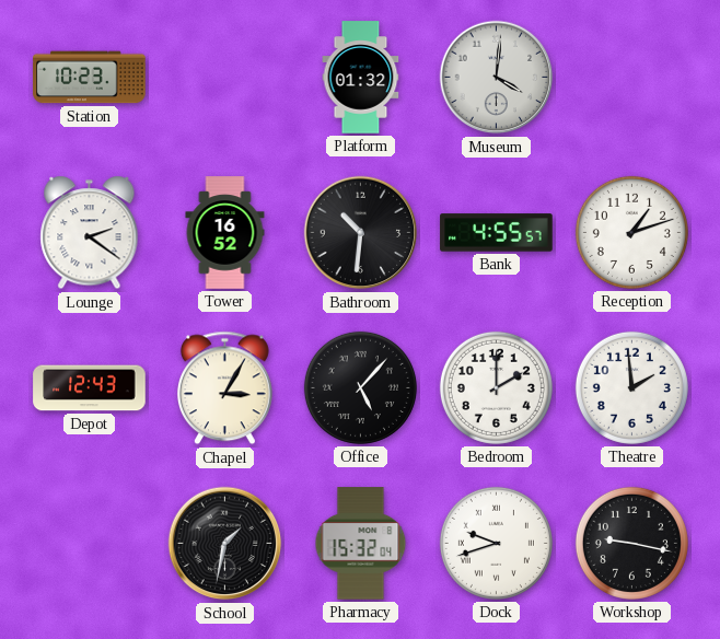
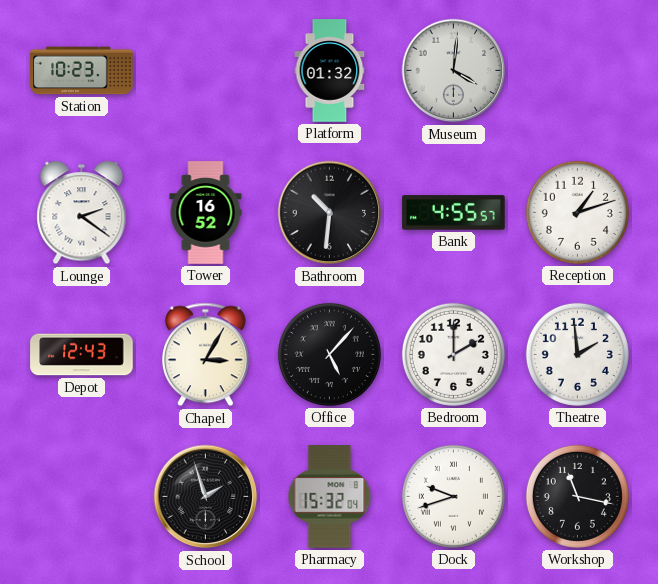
School: 1:32 -> 1:57 (206, 497)
Workshop: 9:17 -> 11:17 (577, 496)
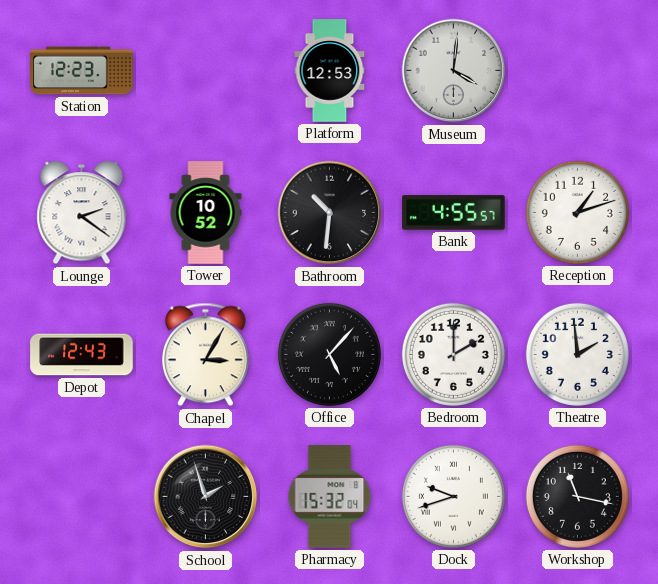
Station: 10:23 -> 12:23 (82, 71)
Platform: 01:32 -> 12:53 (330, 71)
Tower: 16:52 -> 10:52 (206, 213)
